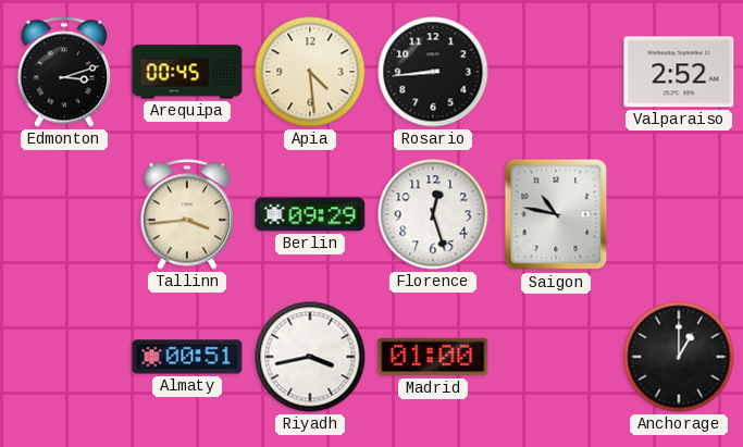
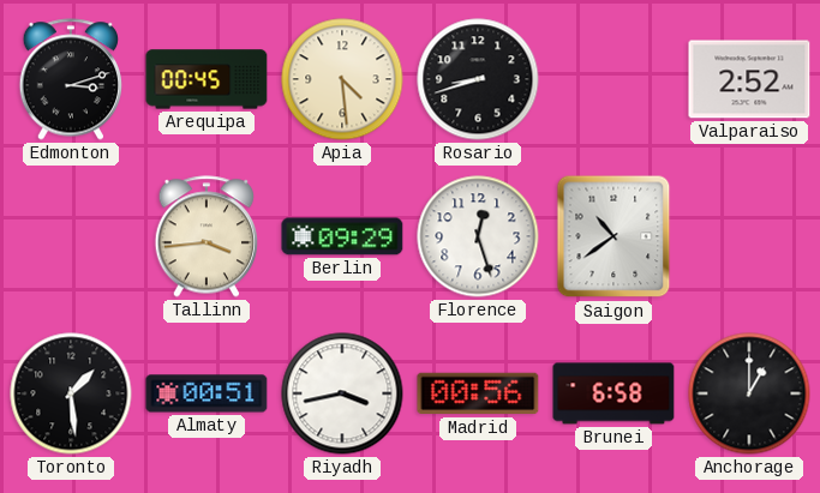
Rosario: 8:44 -> 8:42 (478, 79)
Saigon: 10:47 -> 10:39 (613, 236)
Toronto: none -> 1:29 (71, 393)
Madrid: 01:00 -> 00:56 (478, 393)
Brunei: none -> 6:58 (613, 393)
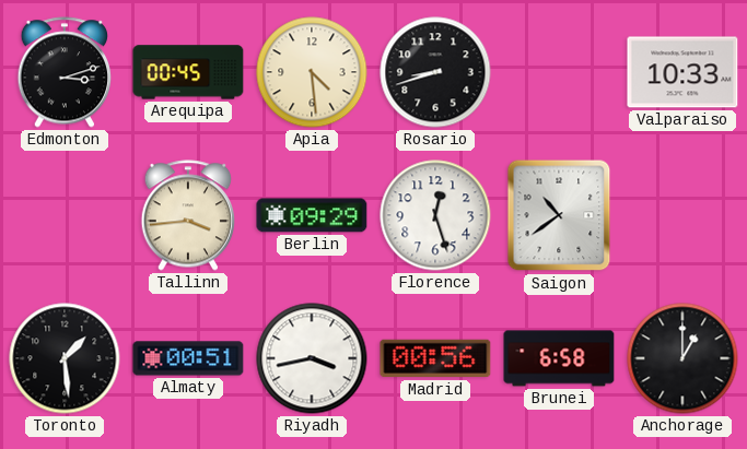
Valparaiso: 2:52 -> 10:33 (682, 72)
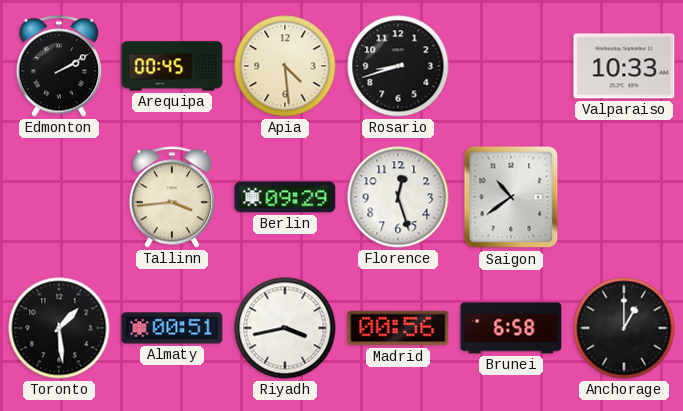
Edmonton: 3:12 -> 2:10 (59, 66)
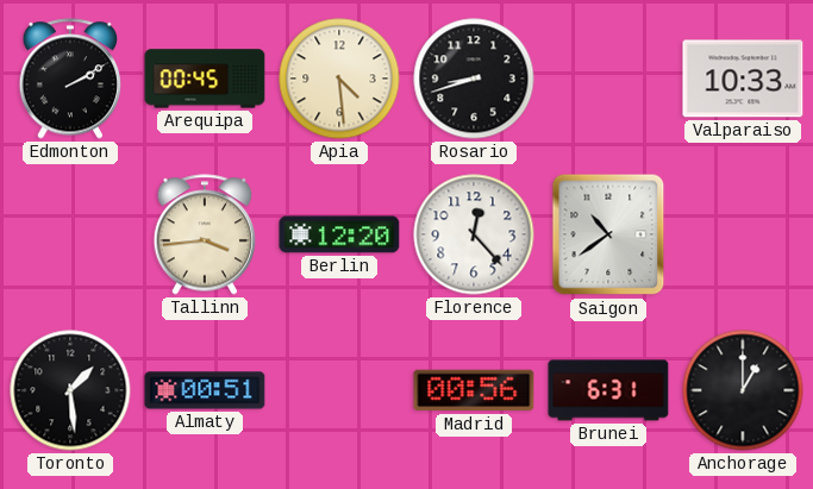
Berlin: 09:29 -> 12:20 (339, 234)
Florence: 12:27 -> 12:23 (474, 234)
Riyadh: 3:43 -> none (285, 328)
Brunei: 6:58 -> 6:31 (608, 390)
